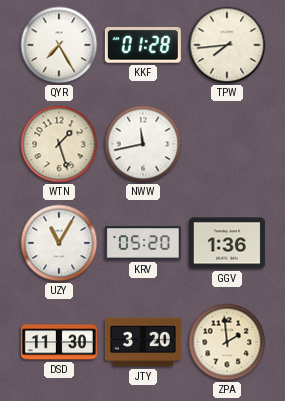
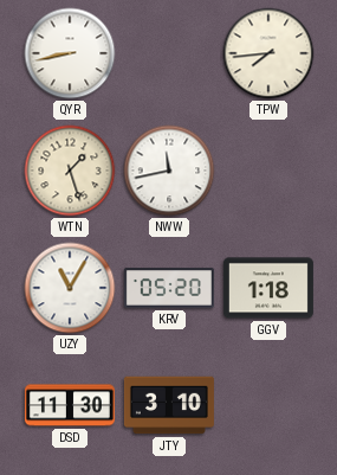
QYR: 7:25 -> 8:43 (70, 53)
KKF: 01:28 -> none (143, 45)
GGV: 1:36 -> 1:18 (268, 288)
JTY: 3:20 -> 3:10 (169, 405)
ZPA: 1:59 -> none (227, 342)
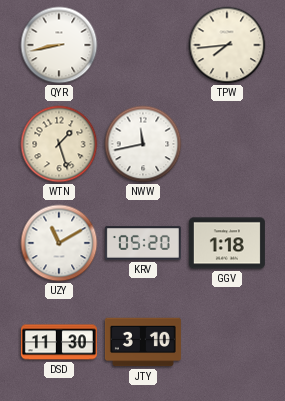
UZY: 11:05 -> 11:10 (59, 243)
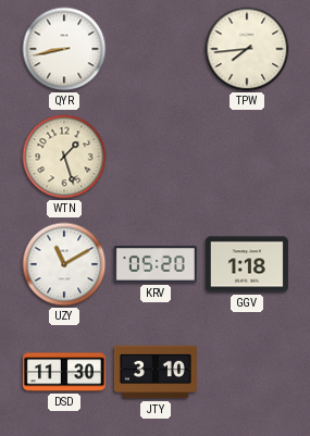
NWW: 11:43 -> none (143, 144)
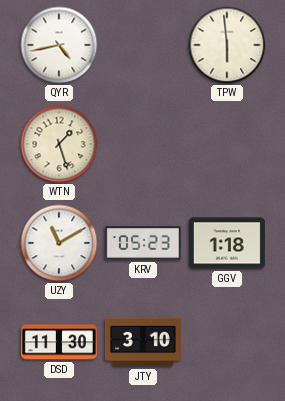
QYR: 8:43 -> 4:43 (59, 45)
TPW: 7:44 -> 5:59 (227, 45)
KRV: 05:20 -> 05:23 (143, 243)
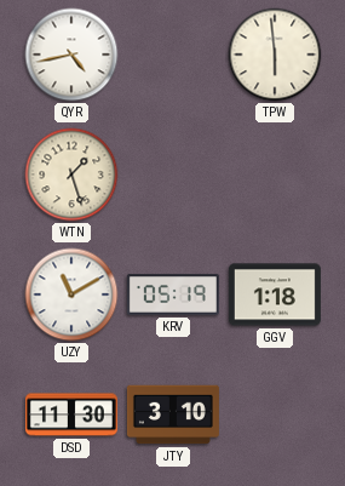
KRV: 05:23 -> 05:19 (173, 295)
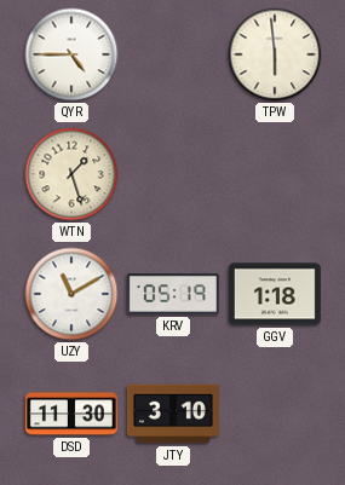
QYR: 4:43 -> 4:45 (71, 54)
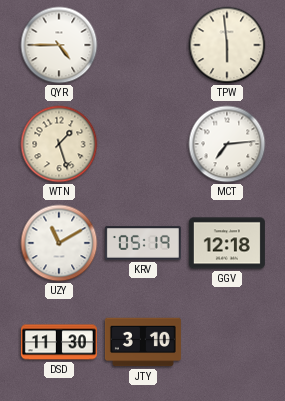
MCT: none -> 7:14 (227, 144)
GGV: 1:18 -> 12:18 (227, 243)
